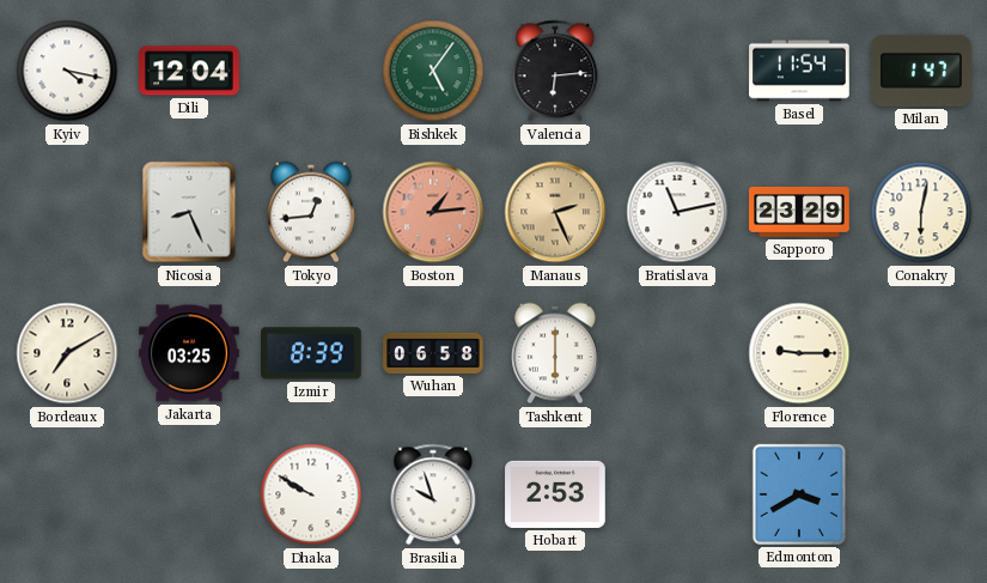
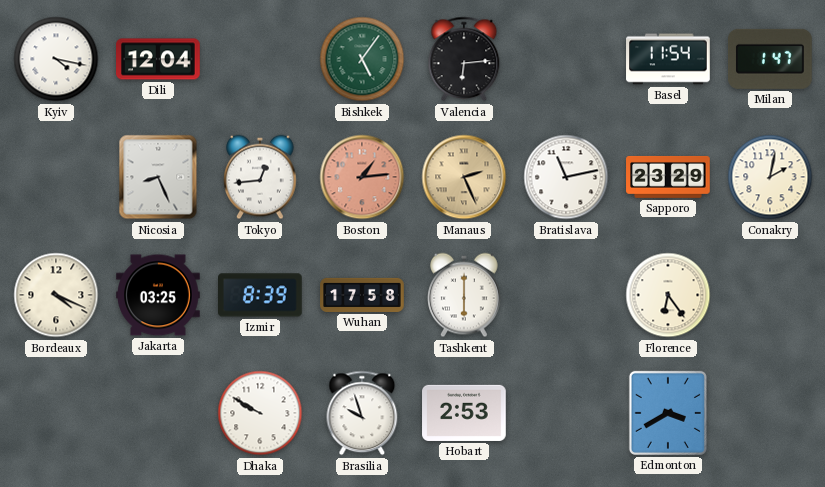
Conakry: 6:02 -> 2:02 (770, 177)
Bordeaux: 7:10 -> 4:19 (56, 295)
Wuhan: 06:58 -> 17:58 (362, 295)
Florence: 9:15 -> 6:24 (668, 295)
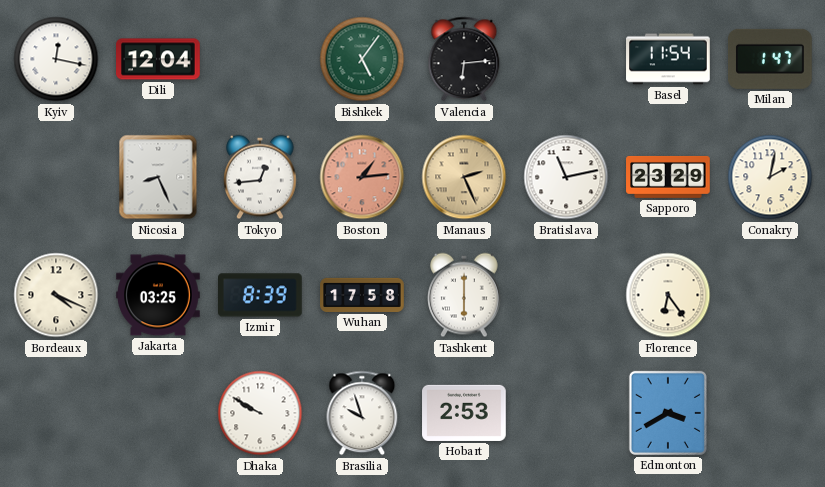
Kyiv: 4:17 -> 12:17 (56, 59)
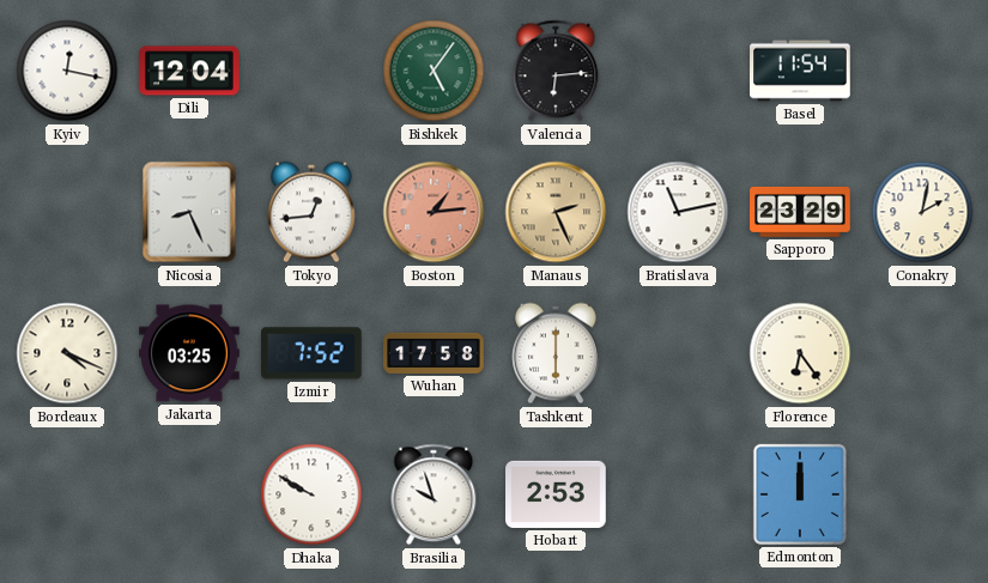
Milan: 1:47 -> none (771, 59)
Izmir: 8:39 -> 7:52 (313, 353)
Edmonton: 3:40 -> 12:00 (800, 494)
